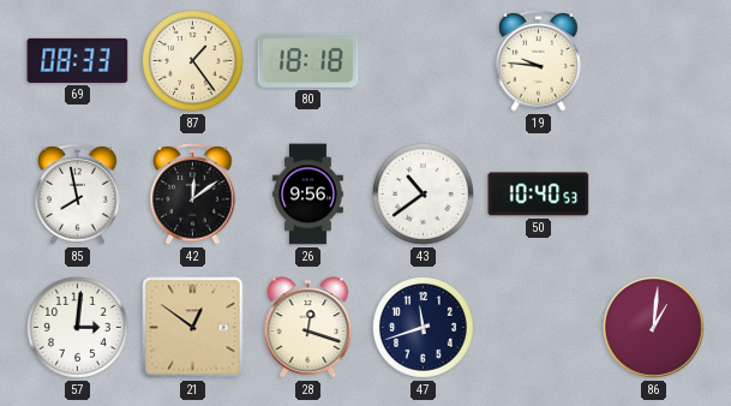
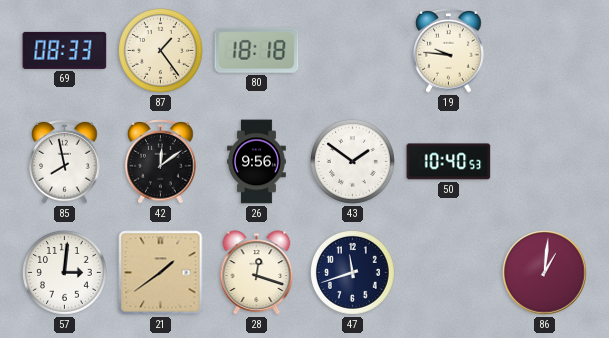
43: 10:39 -> 1:51 (353, 162)
21: 12:51 -> 1:39 (161, 273)
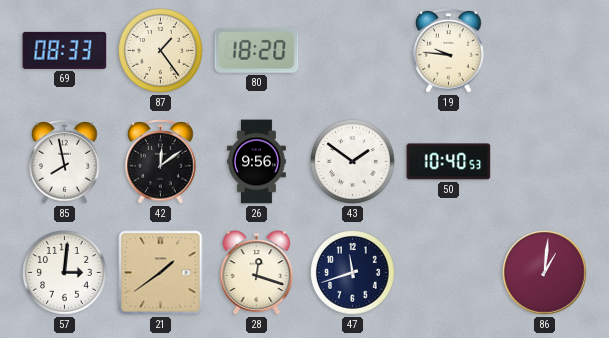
80: 18:18 -> 18:20 (257, 50)
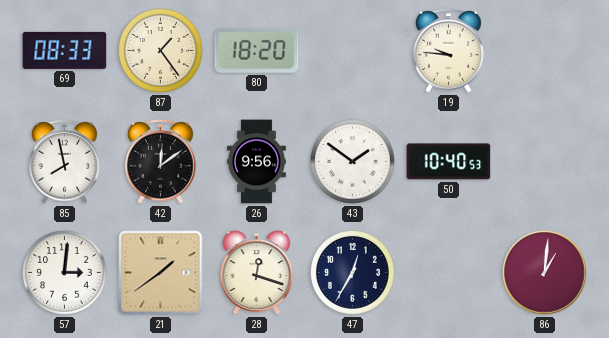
47: 11:42 -> 12:35 (353, 273)
